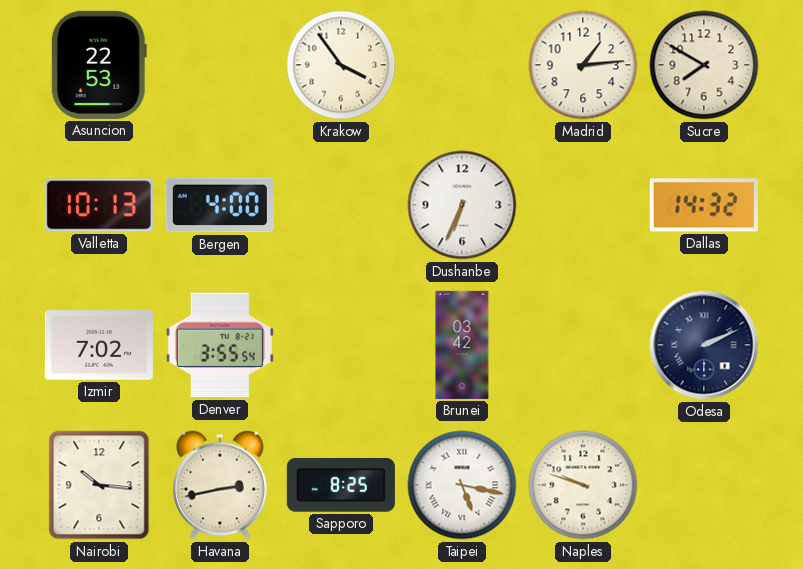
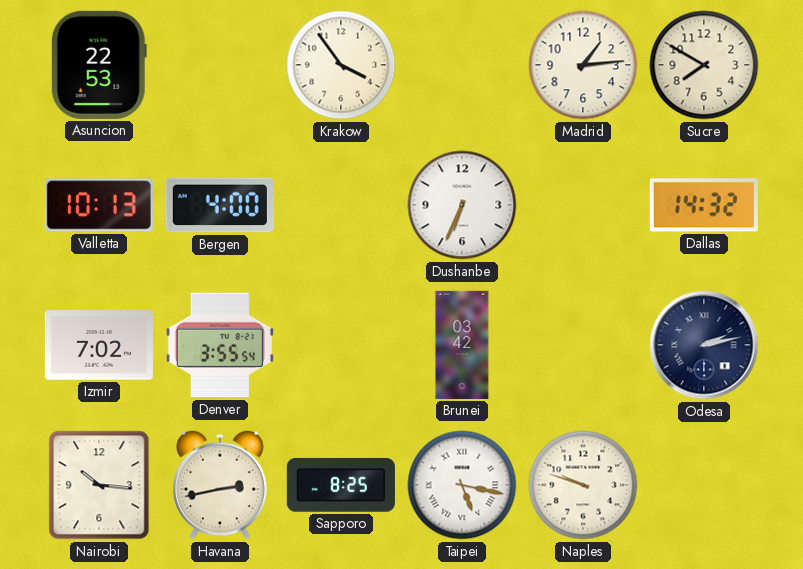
Odesa: 2:11 -> 2:13 (704, 345)
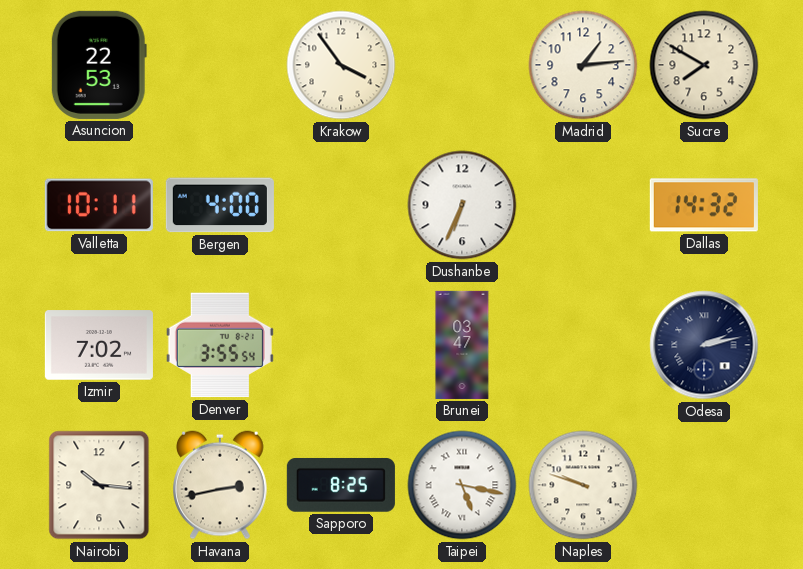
Valletta: 10:13 -> 10:11 (99, 205)
Brunei: 03:42 -> 03:47 (462, 345)
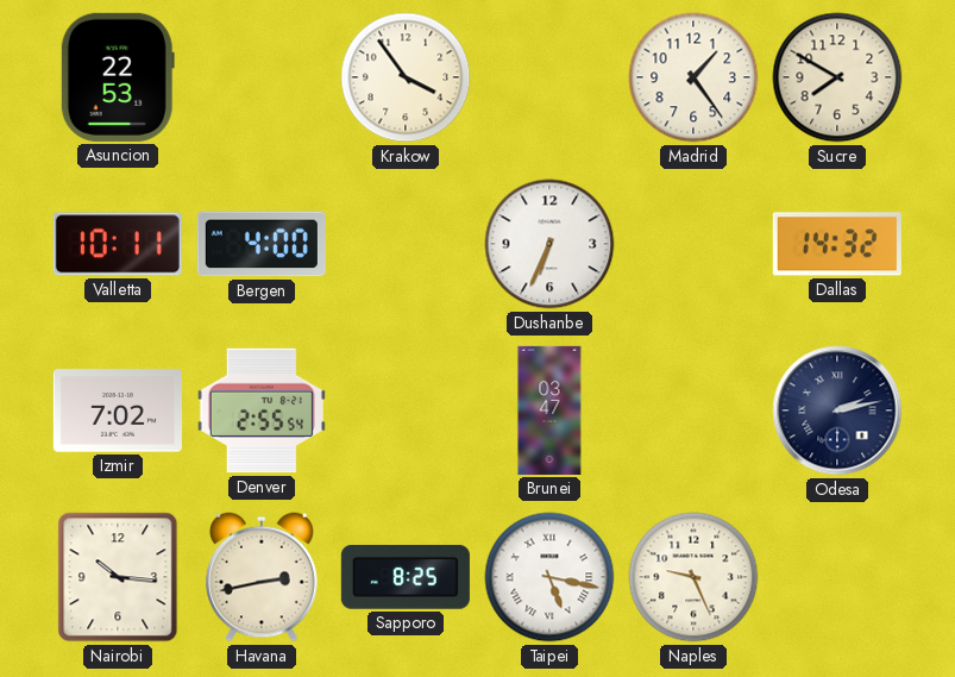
Madrid: 1:14 -> 1:24 (693, 77)
Denver: 3:55 -> 2:55 (262, 410)
Naples: 9:48 -> 9:26 (693, 577)
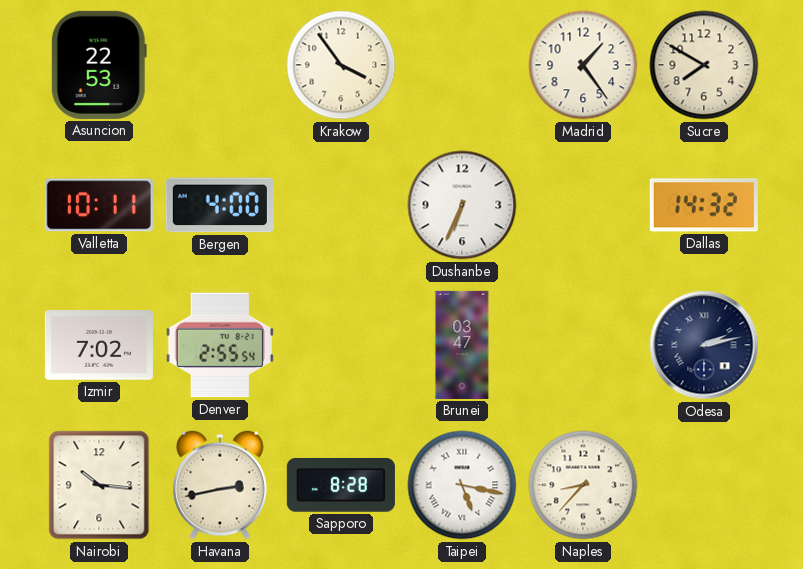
Sapporo: 8:25 -> 8:28 (341, 485)
Naples: 9:26 -> 8:37 (583, 485)
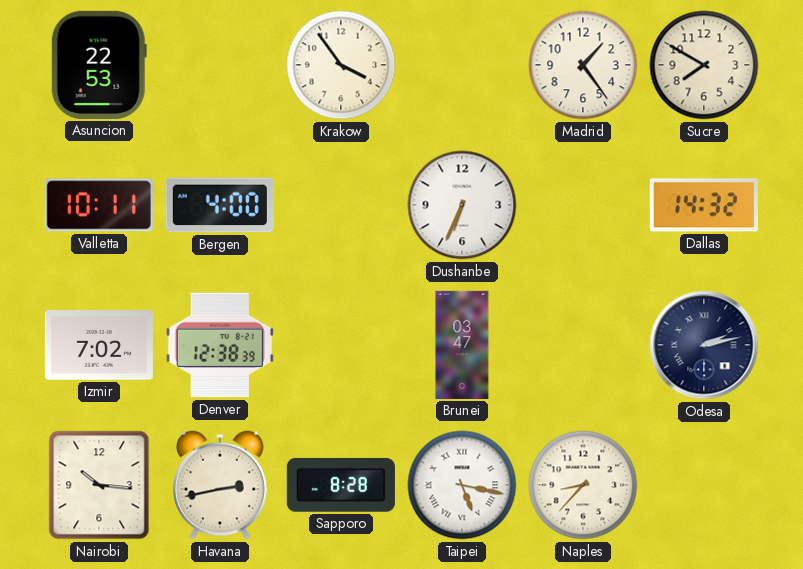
Denver: 2:55 -> 12:38 (220, 345)
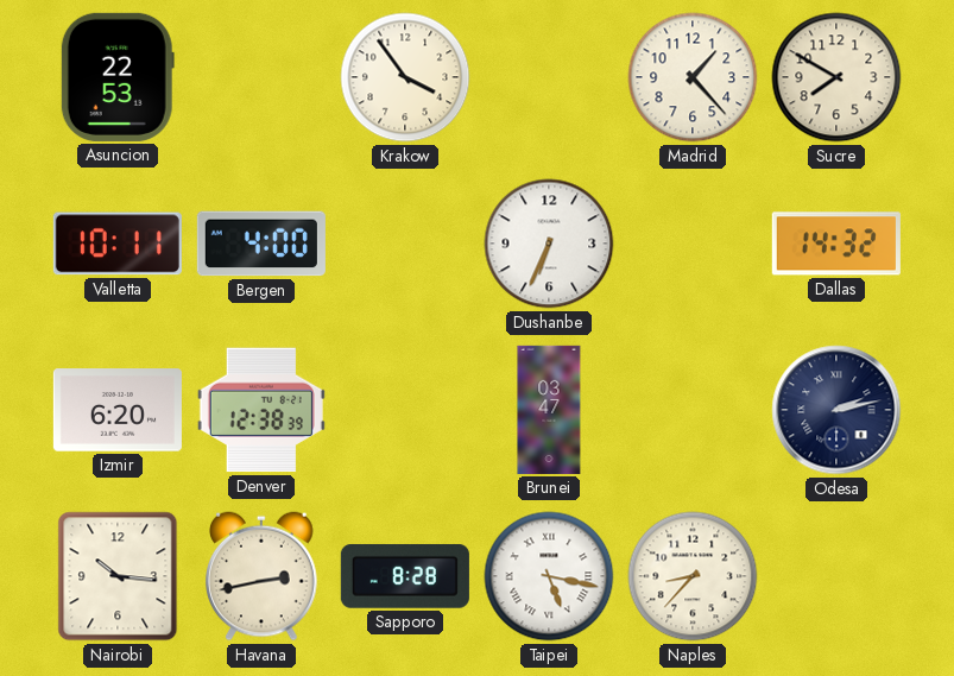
Madrid: 1:24 -> 1:23 (693, 77)
Izmir: 7:02 -> 6:20 (118, 410)
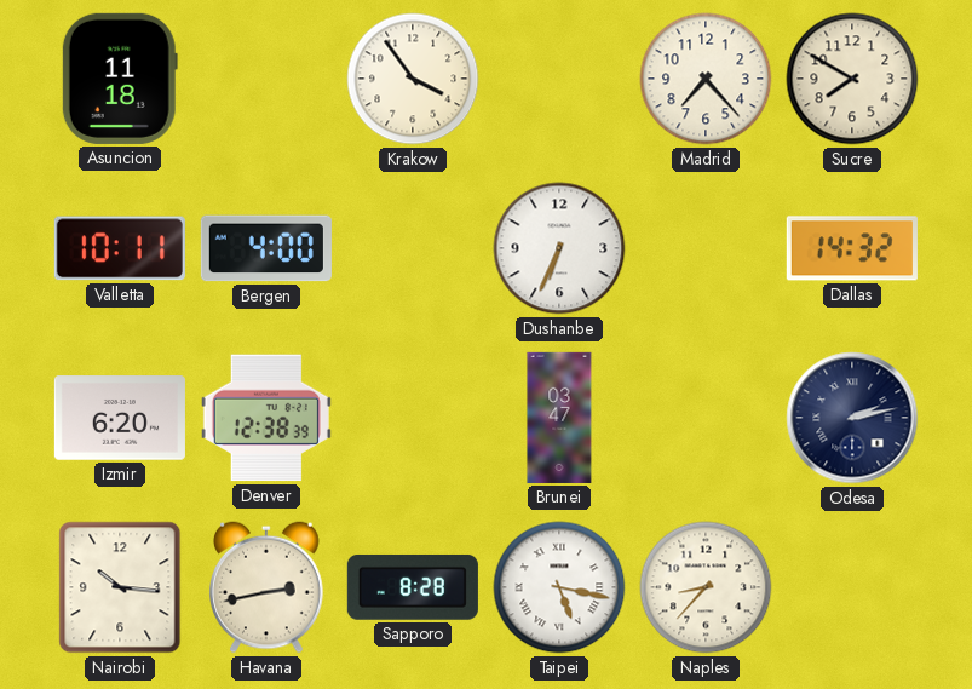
Asuncion: 22:53 -> 11:18 (120, 79)
Madrid: 1:23 -> 7:23 (706, 79)
